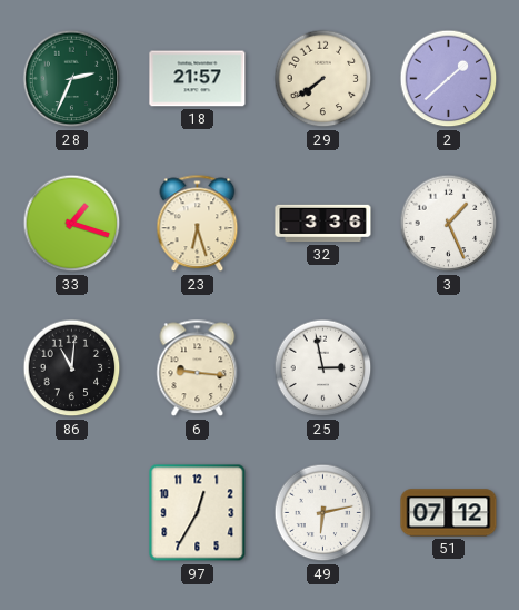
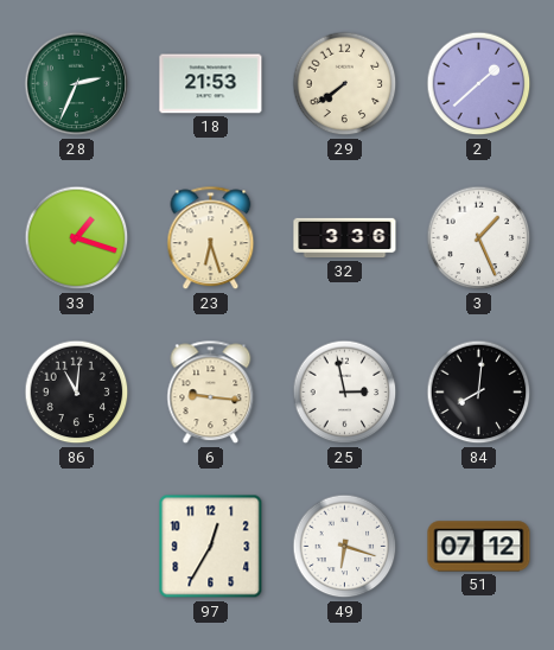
18: 21:57 -> 21:53 (211, 84)
84: none -> 8:01 (479, 393)
49: 6:13 -> 6:18 (345, 547)
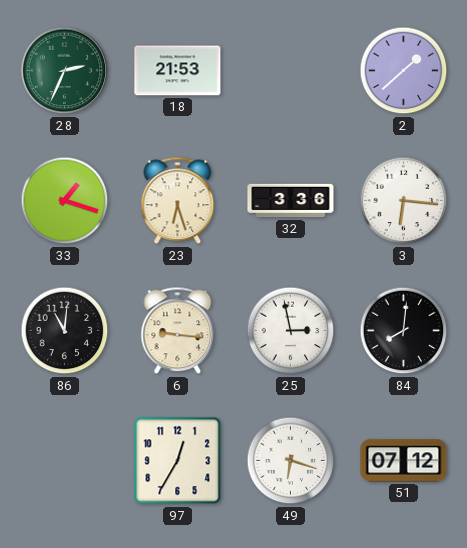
29: 7:39 -> none (345, 84)
3: 1:26 -> 6:16 (404, 201)
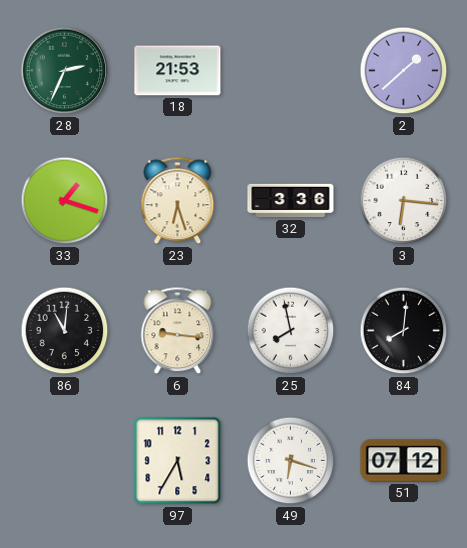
25: 2:58 -> 7:58 (291, 331)
97: 12:35 -> 5:35 (178, 461)
